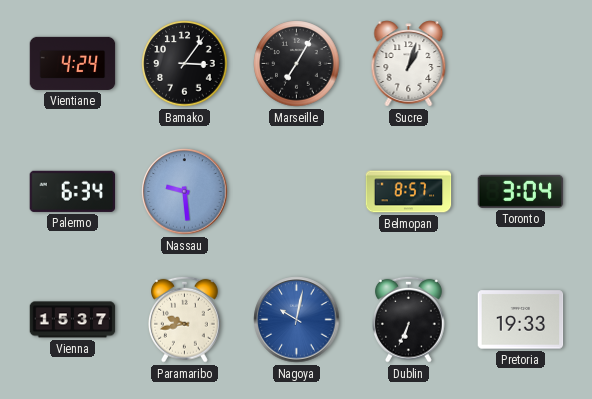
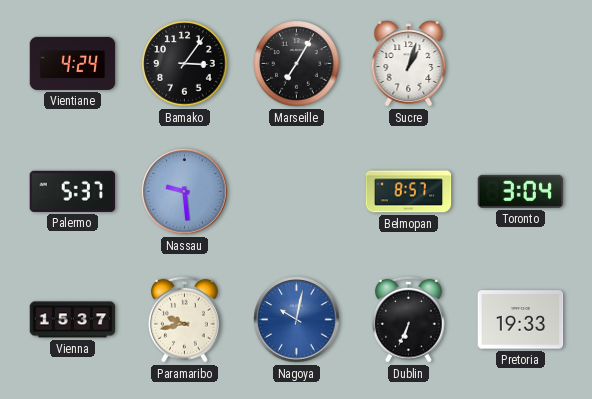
Palermo: 6:34 -> 5:37 (73, 191)
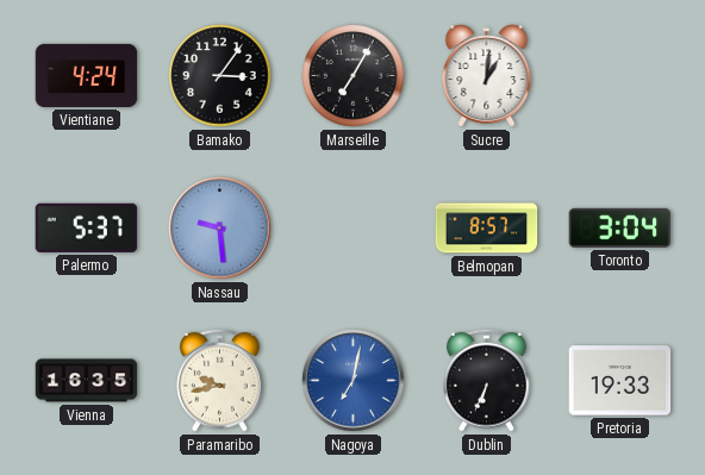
Sucre: 1:03 -> 1:01 (487, 76)
Vienna: 15:37 -> 16:35 (87, 381)
Nagoya: 10:02 -> 7:02 (354, 381)
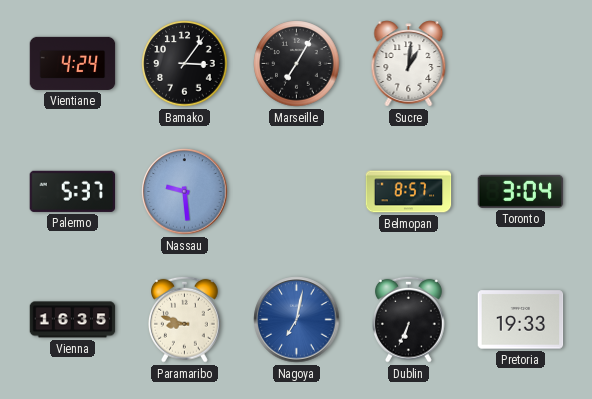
Paramaribo: 9:43 -> 8:48 (185, 319)
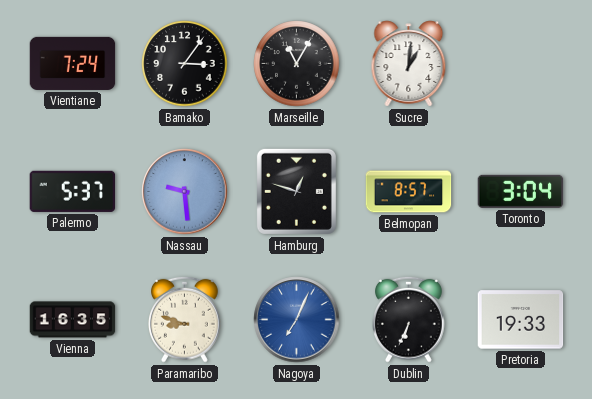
Vientiane: 4:24 -> 7:24 (73, 63)
Marseille: 7:05 -> 11:05 (297, 64)
Hamburg: none -> 12:48 (296, 191)
Nagoya: 7:02 -> 7:04 (297, 320)
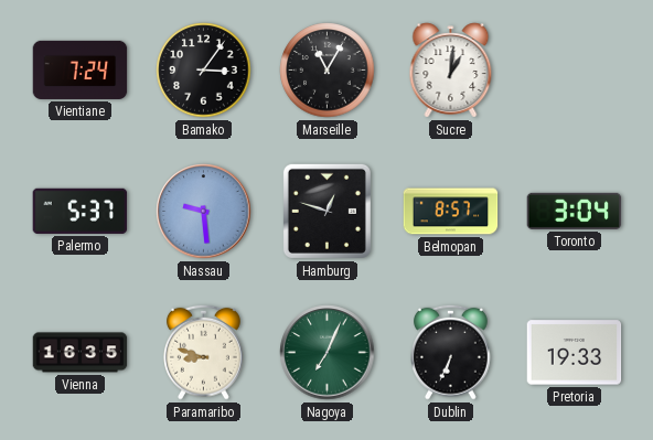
Nagoya dial: blue -> green (328, 353)
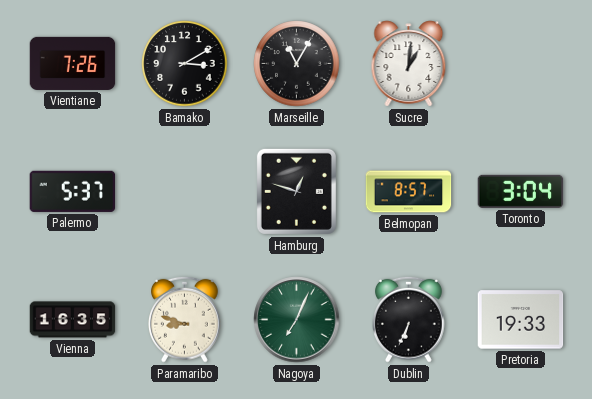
Vientiane: 7:24 -> 7:26 (73, 63)
Bamako: 3:06 -> 3:10 (185, 64)
Nassau: 9:29 -> none (204, 212)
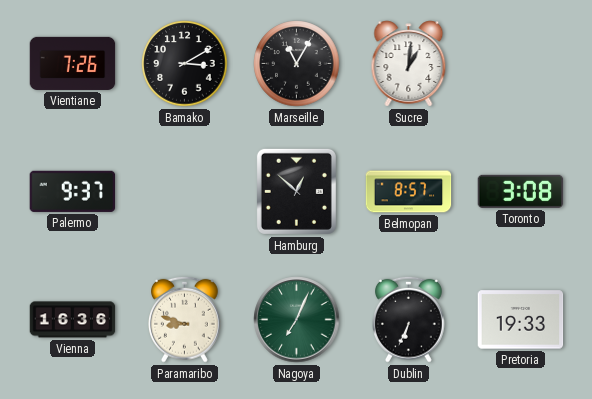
Palermo: 5:37 -> 9:37 (73, 191)
Hamburg: 12:48 -> 12:52 (296, 191)
Toronto: 3:04 -> 3:08 (521, 191)
Vienna: 16:35 -> 16:36 (73, 320)
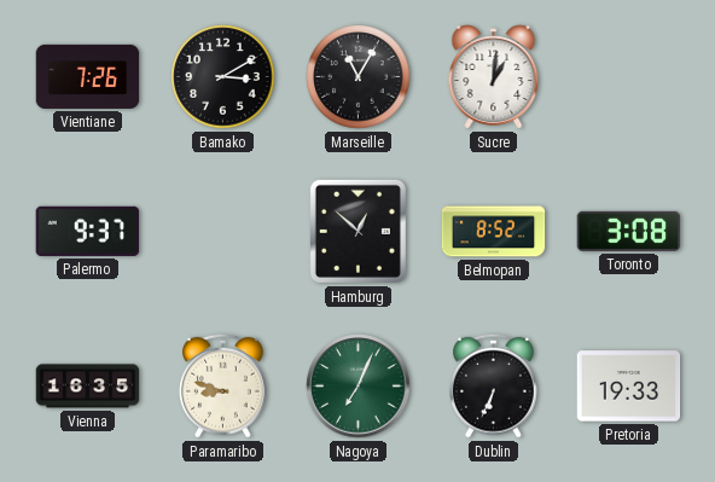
Belmopan: 8:57 -> 8:52 (494, 232)
Vienna: 16:36 -> 16:35 (88, 387)
